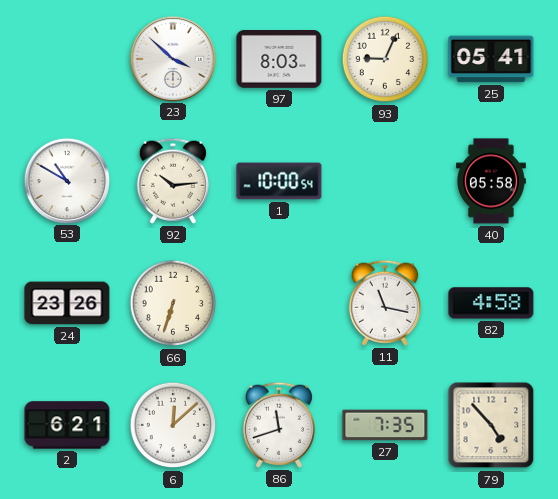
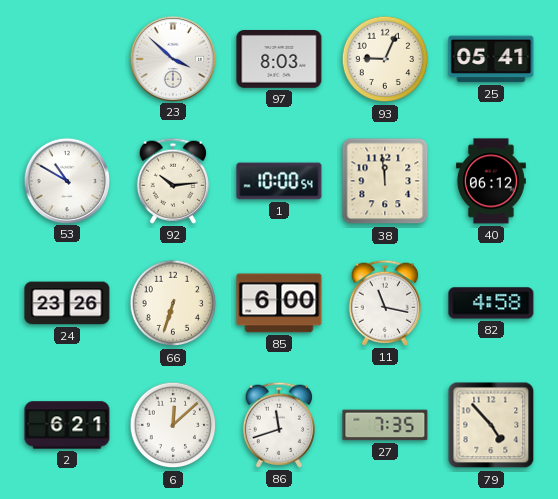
38: none -> 11:59 (385, 181)
40: 05:58 -> 06:12 (491, 181)
85: none -> 6:00 (279, 303)
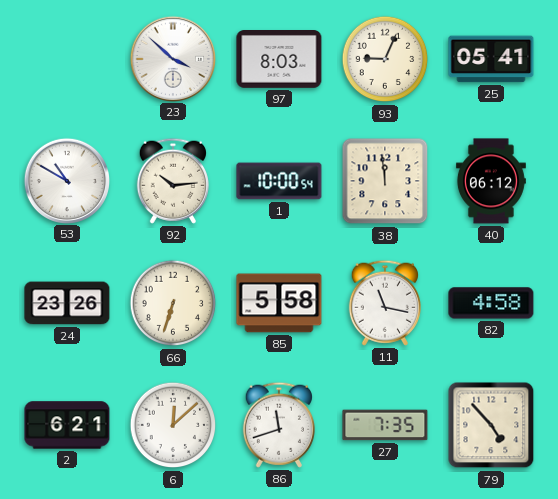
85: 6:00 -> 5:58 (279, 303)
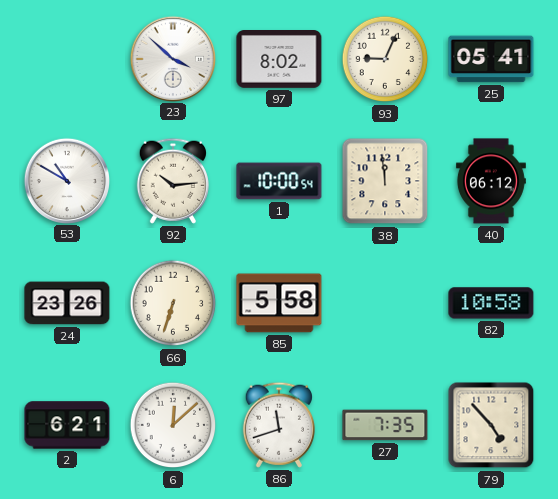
97: 8:03 -> 8:02 (279, 60)
11: 11:17 -> none (385, 303)
82: 4:58 -> 10:58 (491, 303)
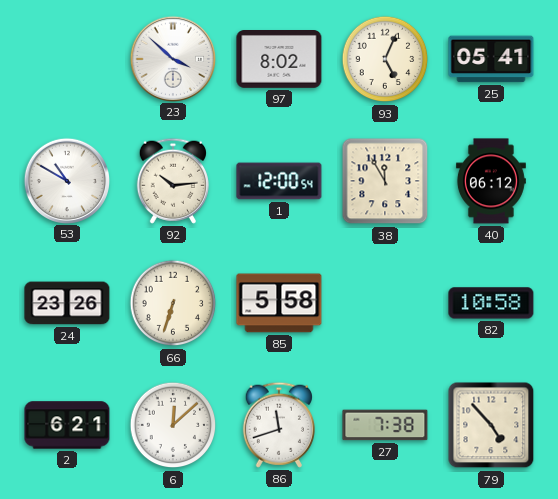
93: 9:04 -> 5:04 (385, 59)
1: 10:00 -> 12:00 (279, 181)
38: 11:59 -> 11:55 (385, 181)
27: 7:35 -> 7:38 (385, 425)
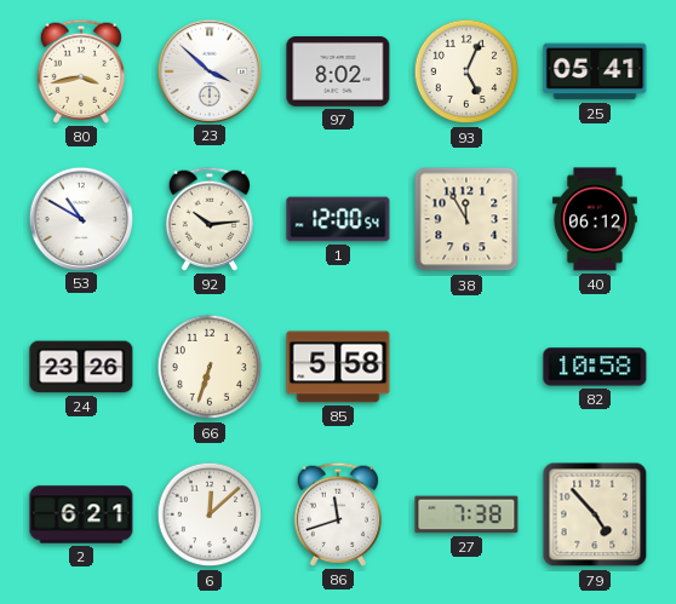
80: none -> 3:43 (81, 71)
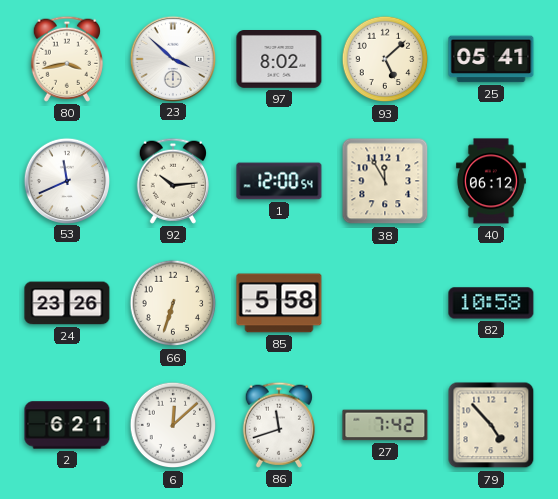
93: 5:04 -> 5:08 (385, 59)
53: 10:50 -> 11:41 (66, 180)
27: 7:38 -> 7:42 (385, 425)
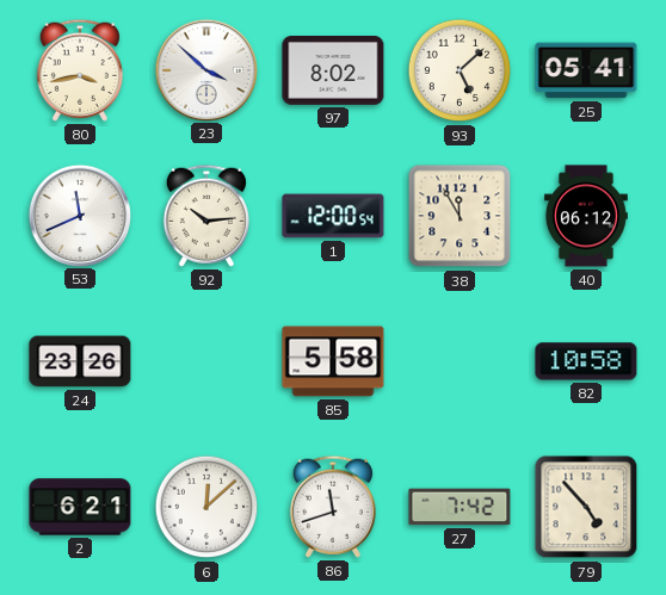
66: 6:33 -> none (173, 303)
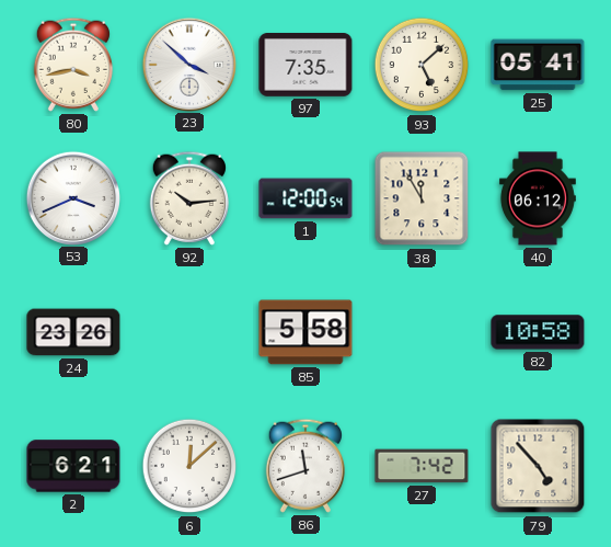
97: 8:02 -> 7:35 (305, 66)
53: 11:41 -> 3:41 (72, 197)
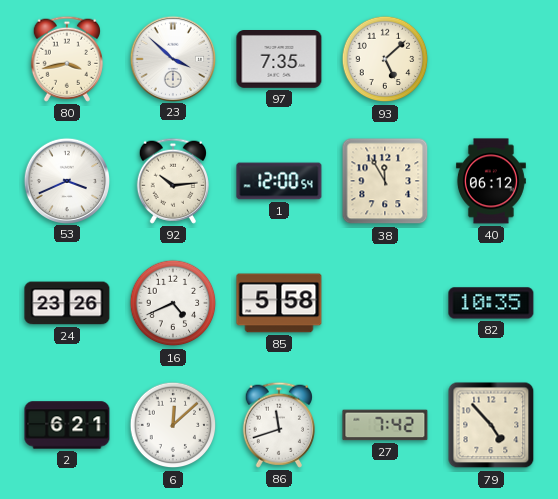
25: 05:41 -> none (538, 65)
16: none -> 4:41 (173, 303)
82: 10:58 -> 10:35 (491, 303)
